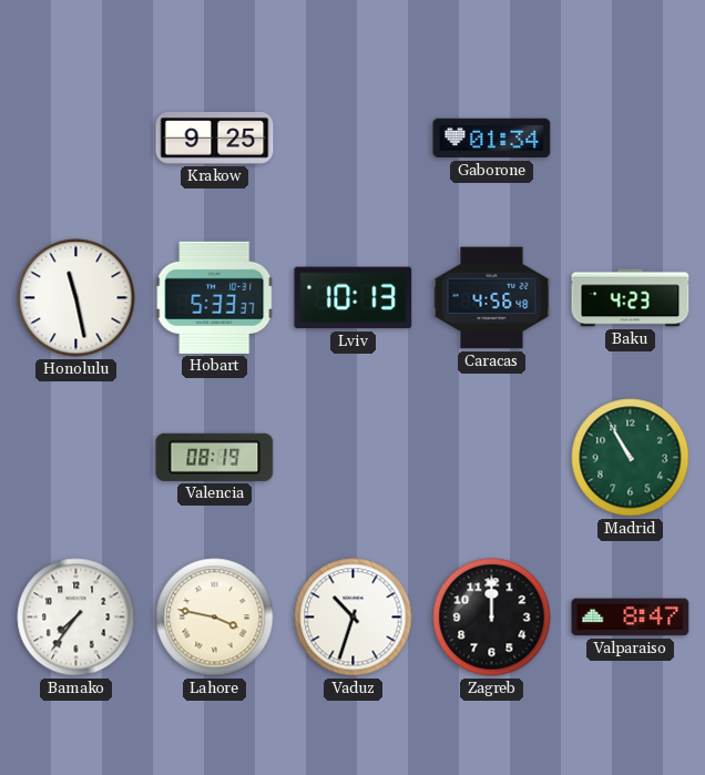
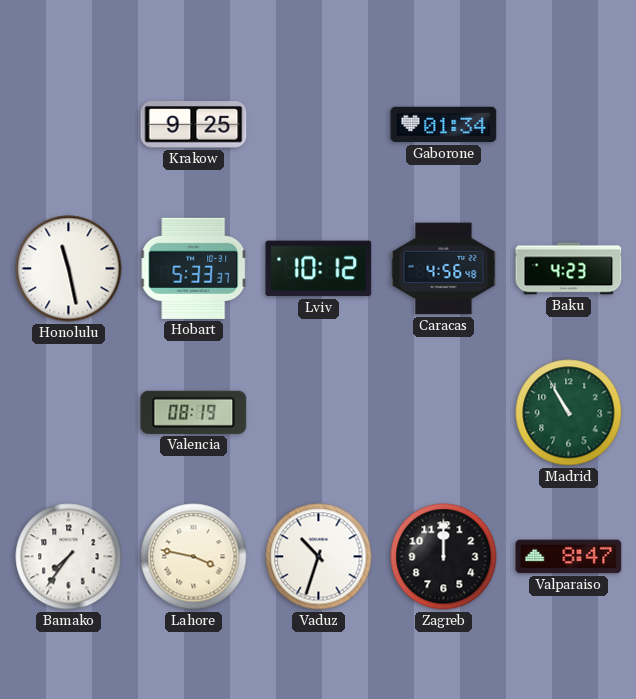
Lviv: 10:13 -> 10:12 (319, 269)
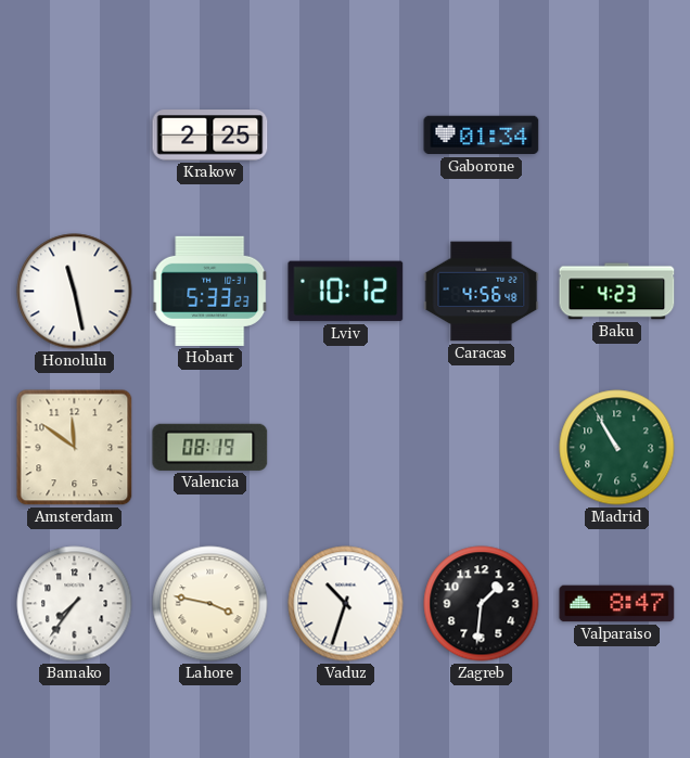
Krakow: 9:25 -> 2:25 (210, 136)
Hobart: 5:33:37 -> 5:33:23 (210, 291)
Amsterdam: none -> 11:51 (75, 448)
Zagreb: 12:00 -> 1:31 (482, 604)
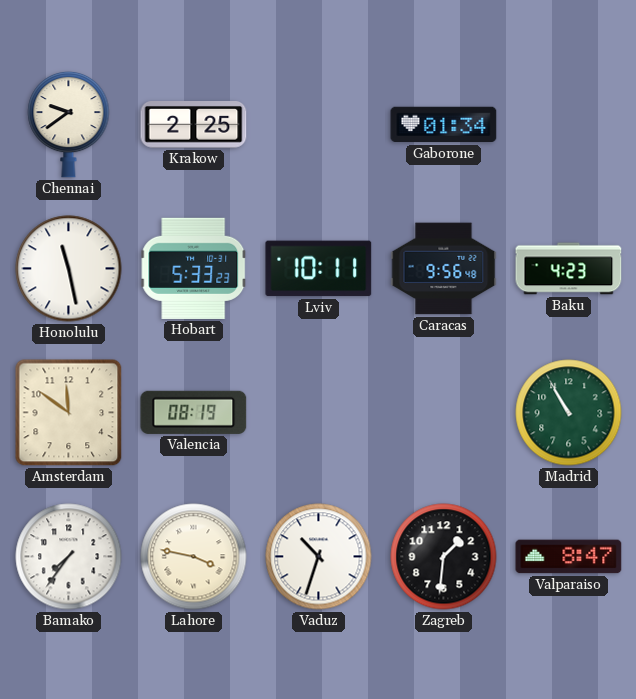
Chennai: none -> 9:39 (69, 124)
Lviv: 10:12 -> 10:11 (319, 269)
Caracas: 4:56 -> 9:56 (444, 269)
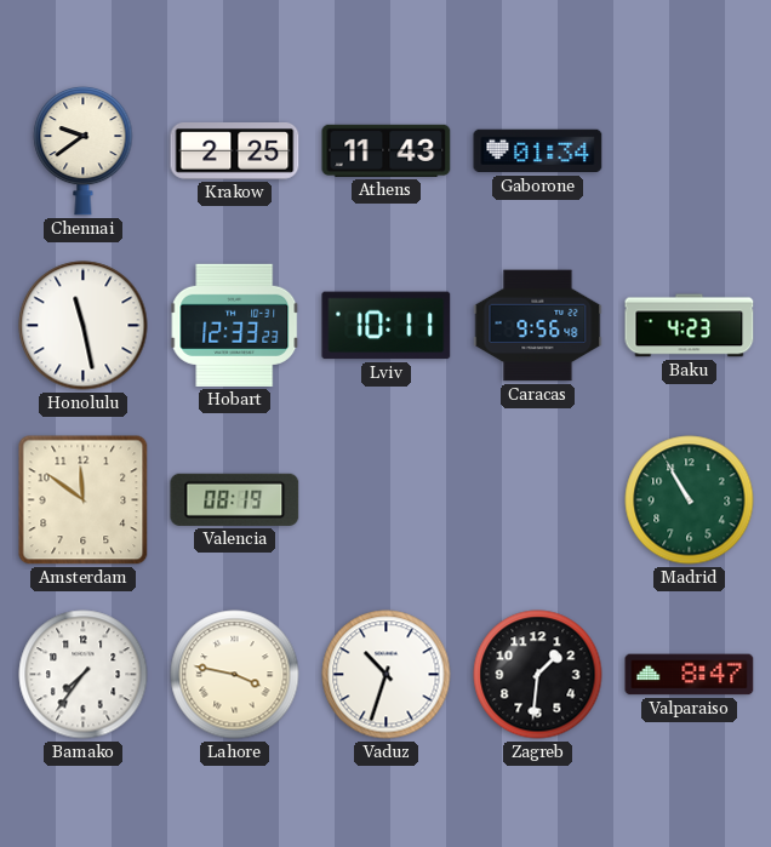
Athens: none -> 11:43 (387, 150)
Hobart: 5:33 -> 12:33 (235, 325)
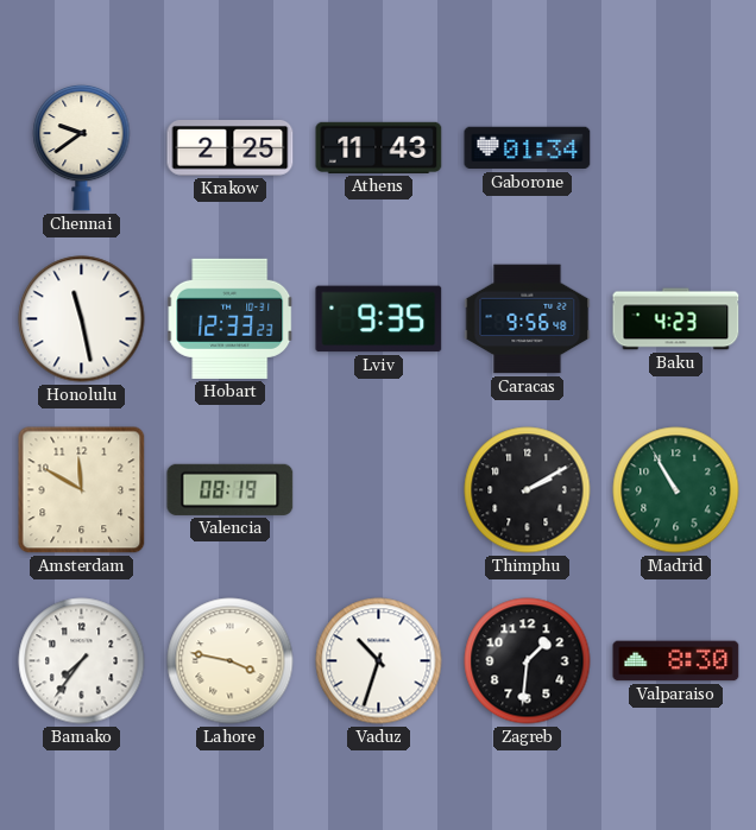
Lviv: 10:11 -> 9:35 (379, 319)
Amsterdam: 11:51 -> 11:50 (82, 490)
Thimphu: none -> 2:10 (528, 490)
Valparaiso: 8:47 -> 8:30 (676, 661)
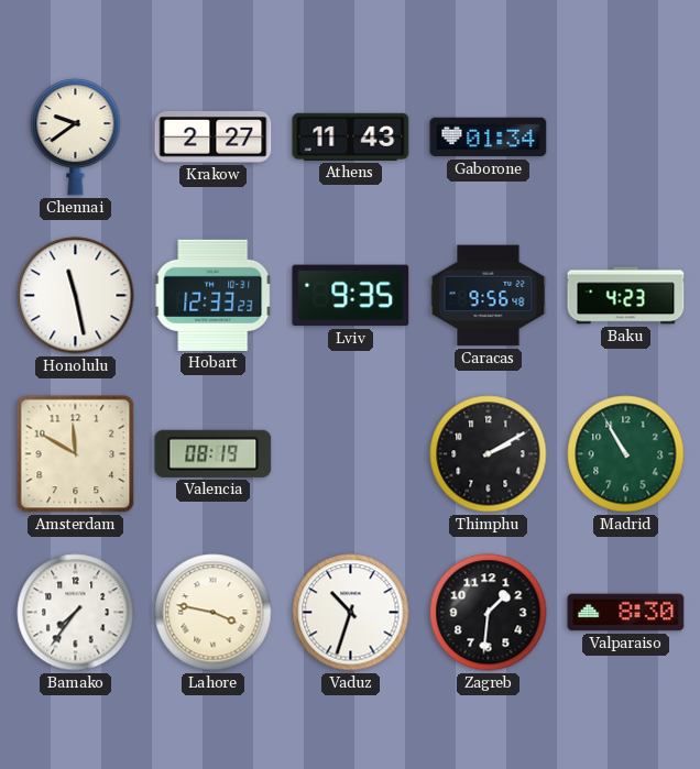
Krakow: 2:25 -> 2:27 (214, 138)
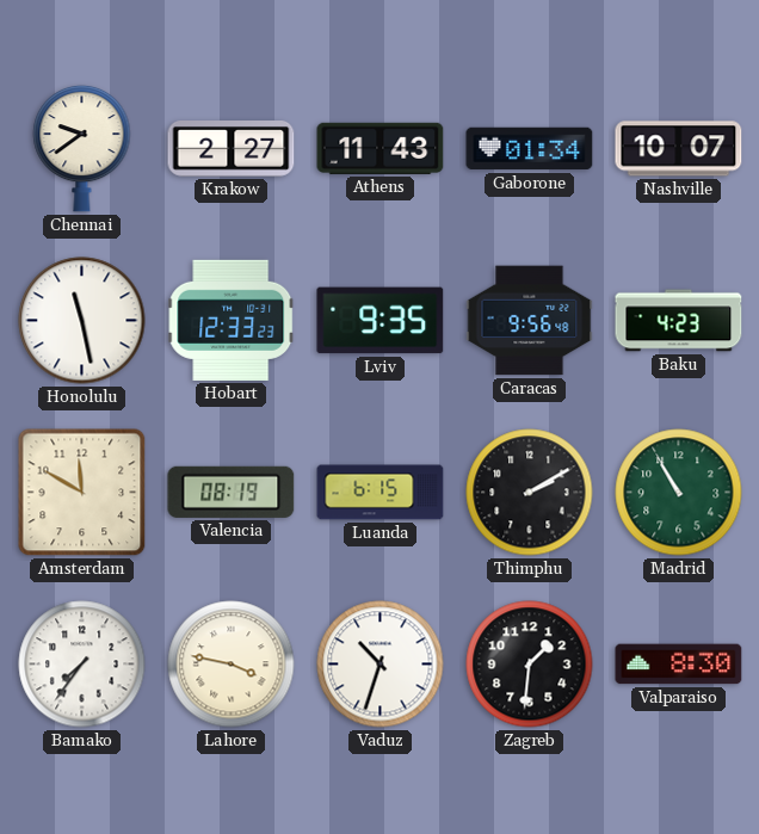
Nashville: none -> 10:07 (679, 149)
Luanda: none -> 6:15 (381, 493)
